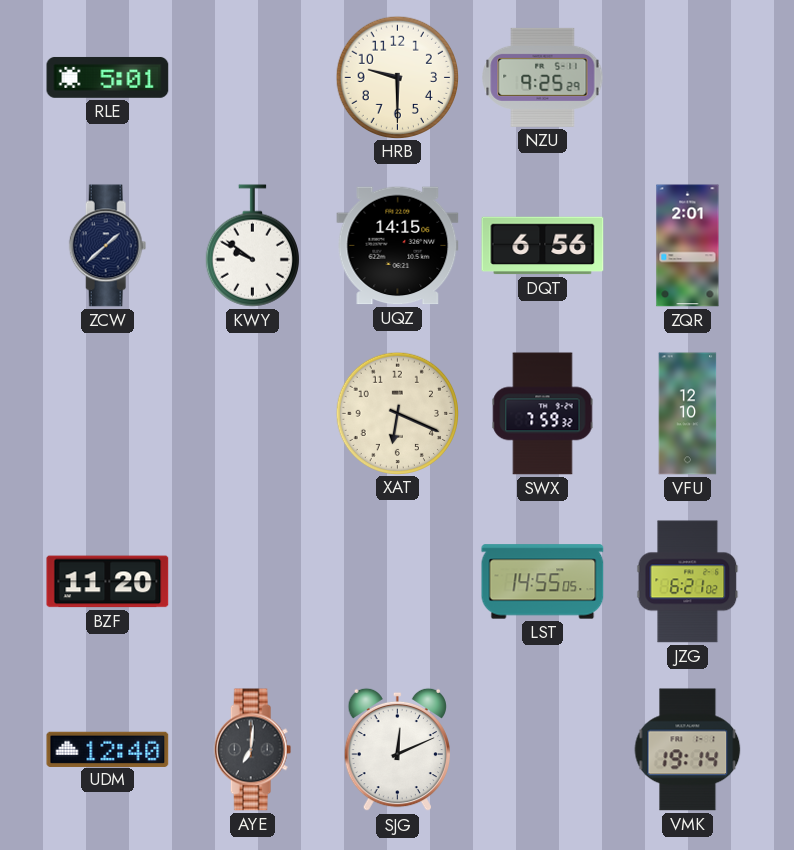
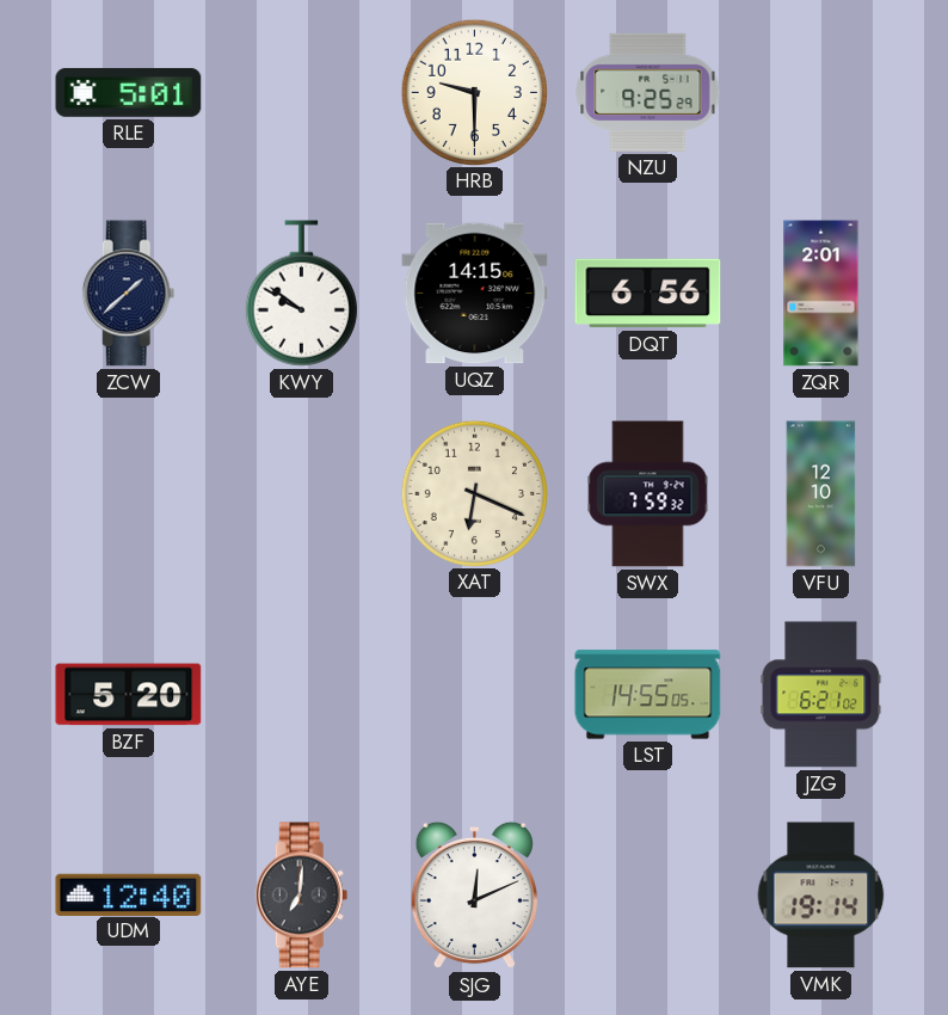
BZF: 11:20 -> 5:20 (129, 695)
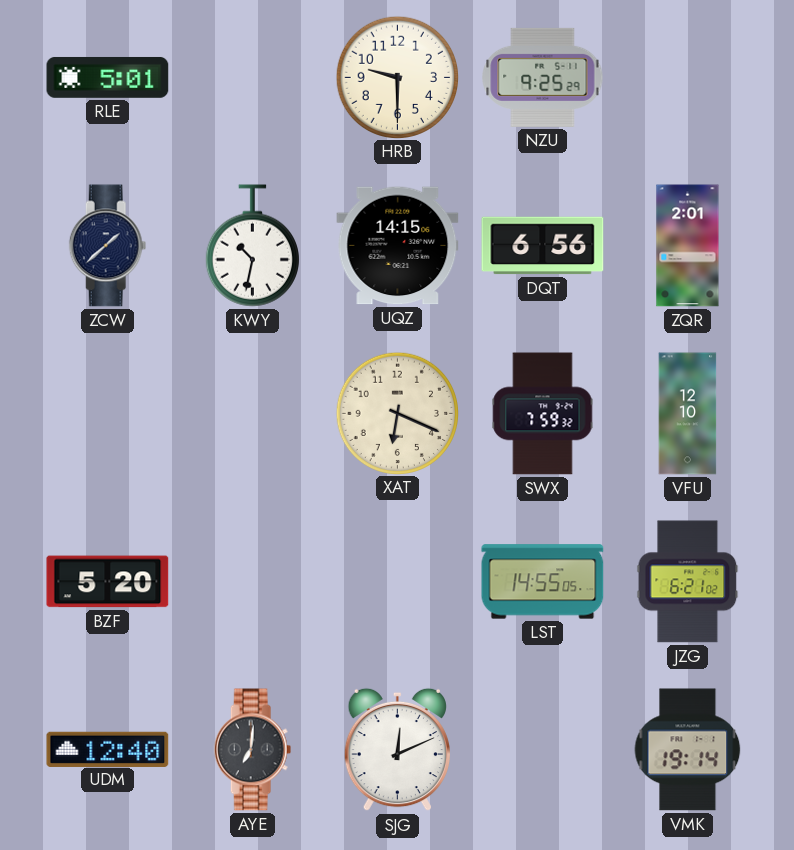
KWY: 9:51 -> 10:32 (252, 246)
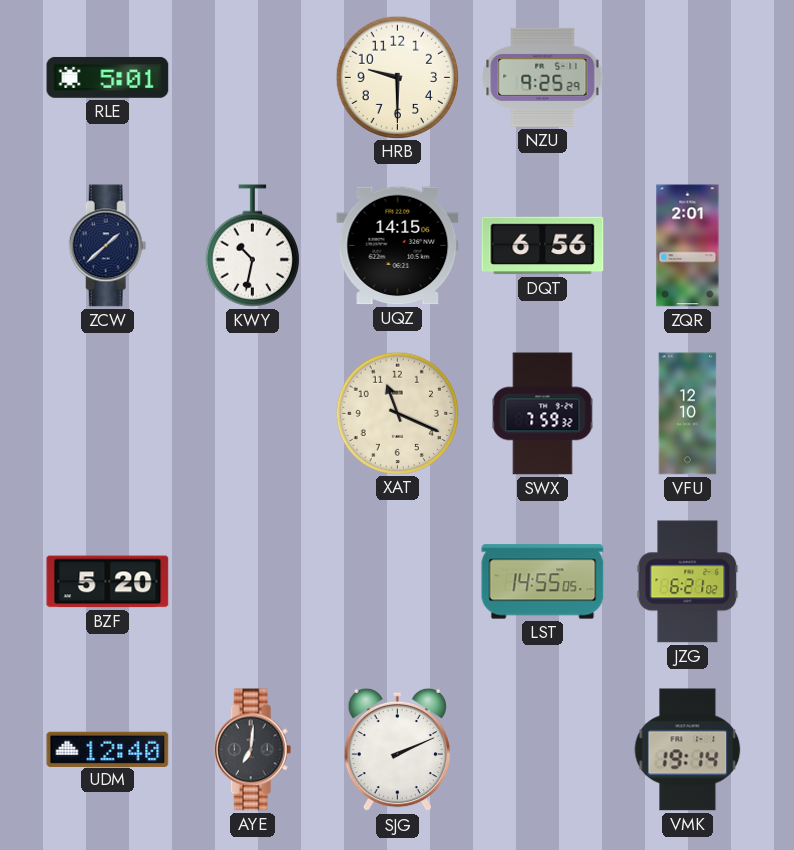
XAT: 6:19 -> 11:19 (397, 413)
SJG: 12:11 -> 2:11 (397, 750)
